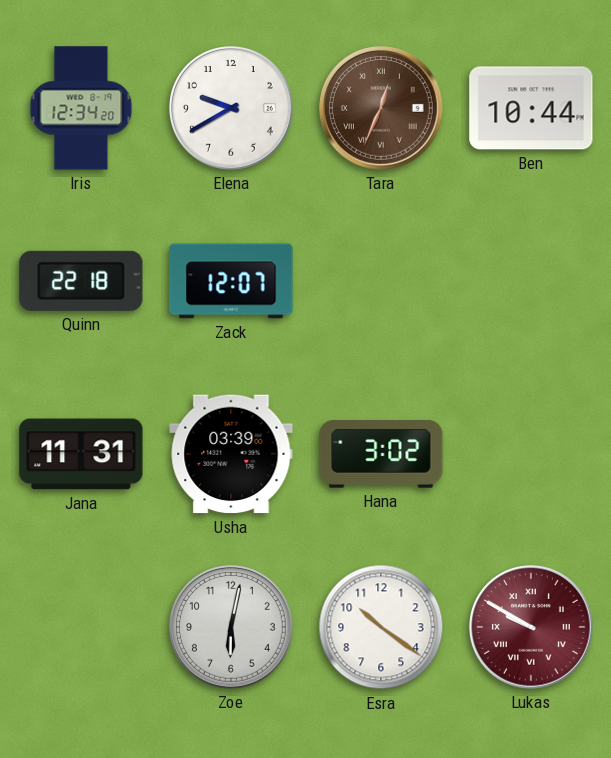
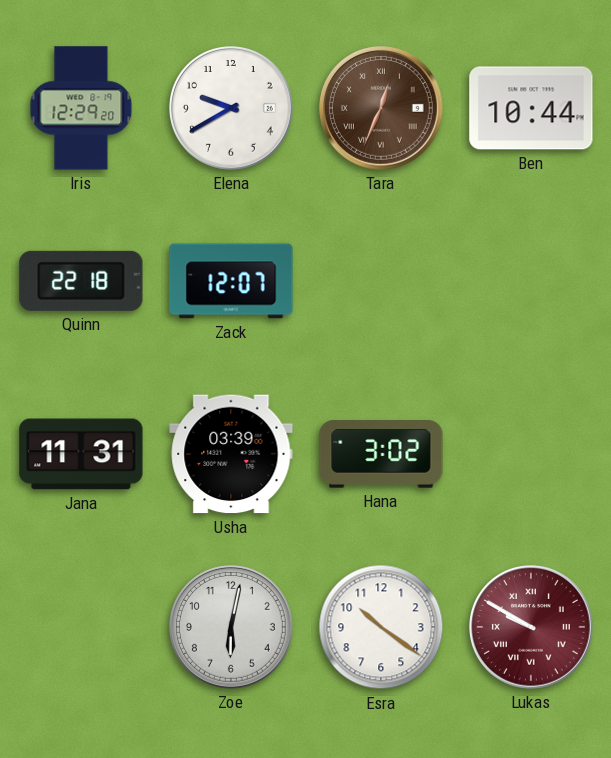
Iris: 12:34 -> 12:29 (81, 108)
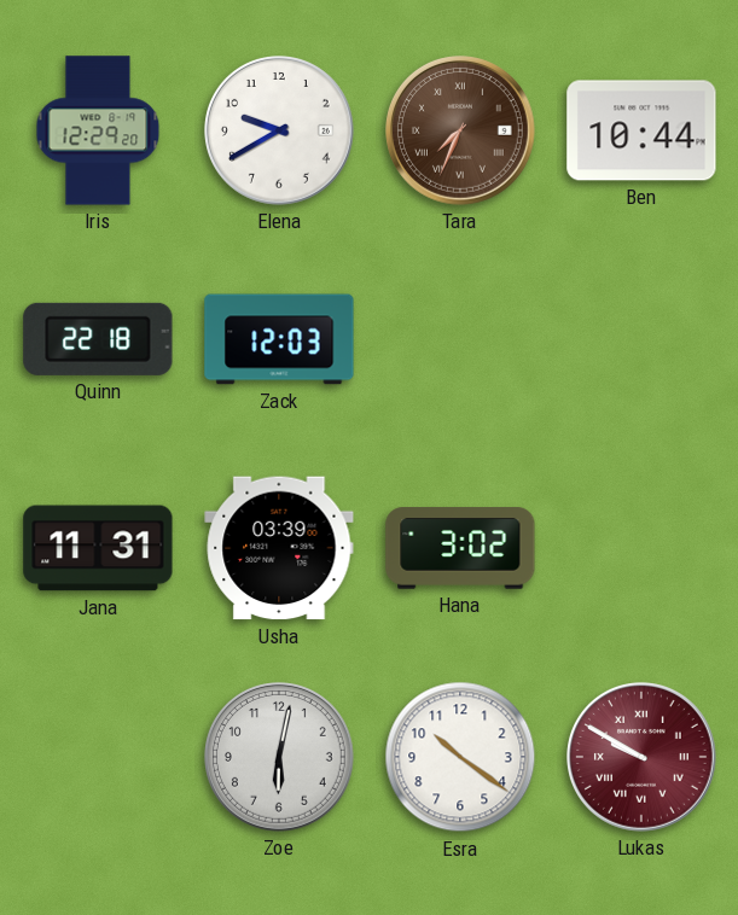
Tara: 12:34 -> 7:34 (461, 132)
Zack: 12:07 -> 12:03 (279, 339)
